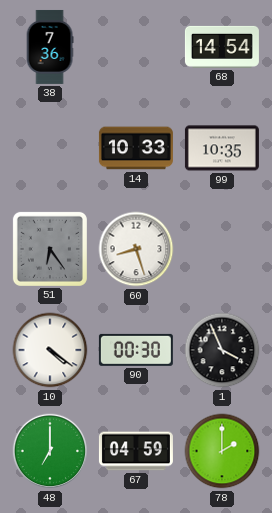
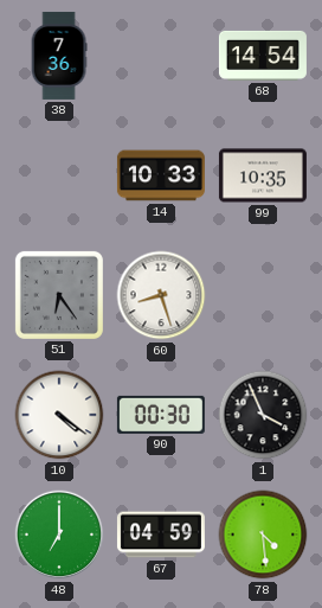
78: 2:00 -> 4:29 (263, 535)
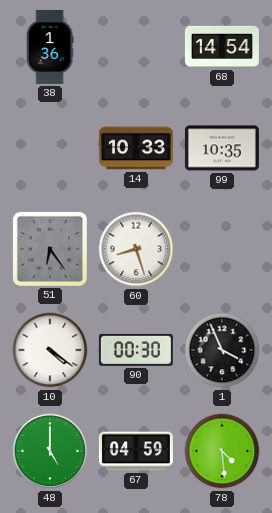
38: 7:36 -> 1:36 (50, 47)
48: 7:00 -> 5:00 (50, 451)
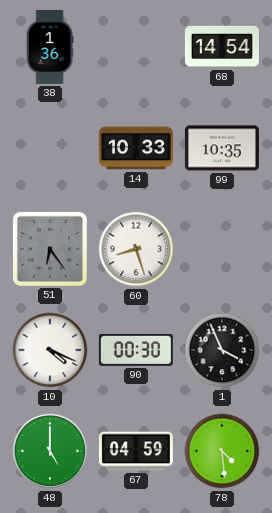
10: 4:21 -> 4:19 (50, 350)
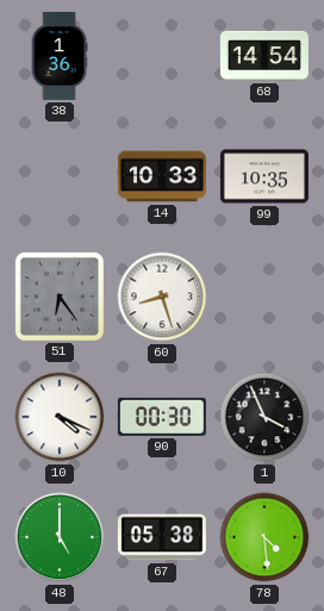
67: 04:59 -> 05:38 (162, 537)
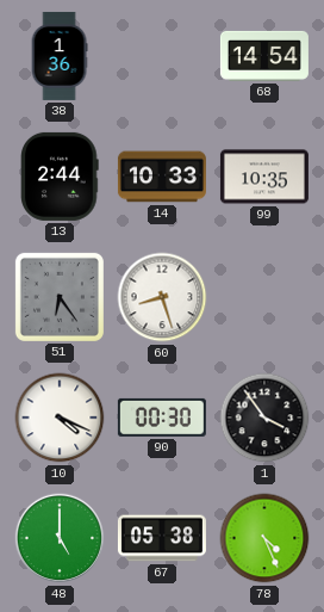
13: none -> 2:44 (60, 177)
1: 3:56 -> 3:54 (264, 418)
78: 4:29 -> 4:26 (264, 538)
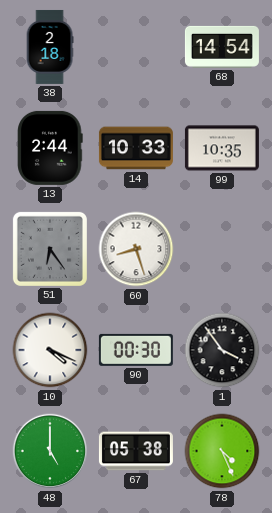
38: 1:36 -> 2:18 (50, 47)
